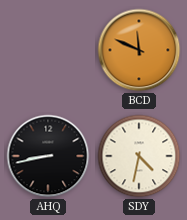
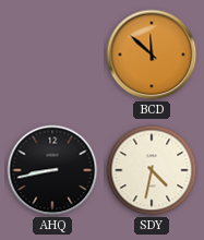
BCD: 11:49 -> 11:52 (152, 55)
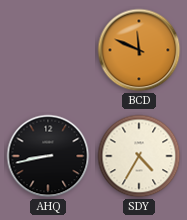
BCD: 11:52 -> 11:49 (139, 50)
SDY: 4:32 -> 4:35 (139, 156)
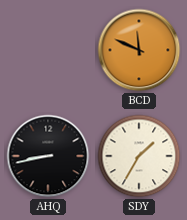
SDY: 4:35 -> 1:35 (139, 156)
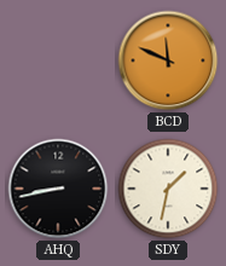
SDY: 1:35 -> 1:32 (168, 189)
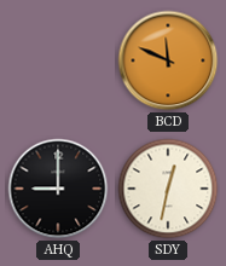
AHQ: 8:43 -> 9:00 (58, 189)
SDY: 1:32 -> 12:32 (168, 189)
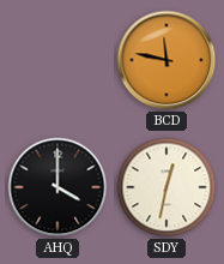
BCD: 11:49 -> 11:47 (167, 60)
AHQ: 9:00 -> 4:00 (57, 187)
